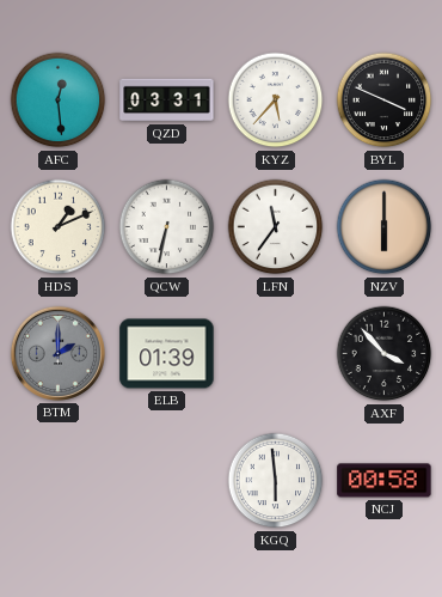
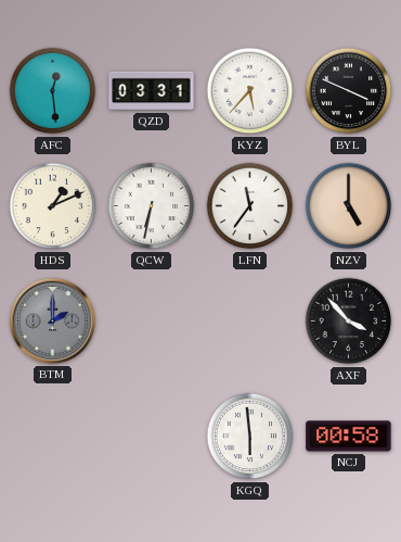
NZV: 6:00 -> 5:00 (349, 206)
ELB: 01:39 -> none (167, 354)
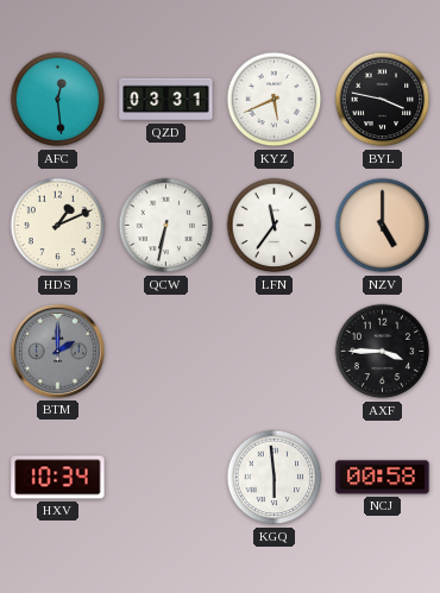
KYZ: 5:37 -> 5:41 (275, 100)
BYL: 3:49 -> 3:47 (383, 100)
AXF: 3:53 -> 3:45 (383, 352)
HXV: none -> 10:34 (58, 478)
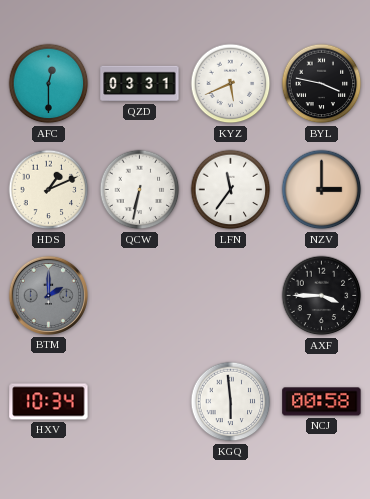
AFC: 12:29 -> 12:30 (49, 84)
NZV: 5:00 -> 3:00 (322, 190)
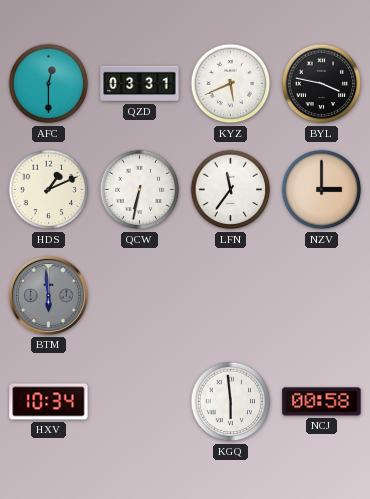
BTM: 2:00 -> 5:59 (48, 295)
AXF: 3:45 -> none (322, 296)
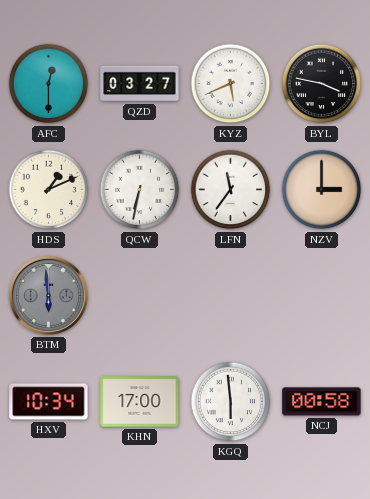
QZD: 03:31 -> 03:27 (140, 84)
KHN: none -> 17:00 (140, 402)
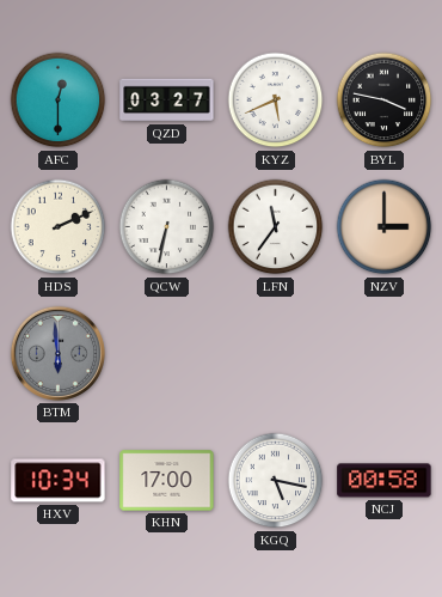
HDS: 1:11 -> 2:11 (59, 227)
KGQ: 5:59 -> 5:17 (276, 481)
